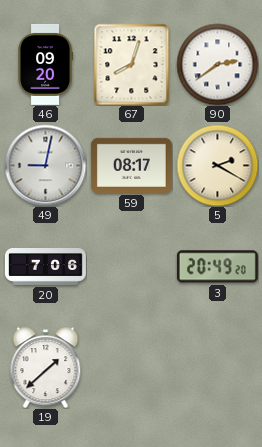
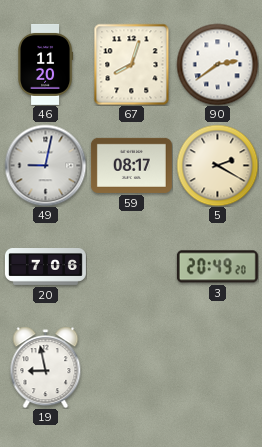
46: 09:20 -> 11:20 (46, 64)
19: 1:38 -> 8:58 (46, 367)
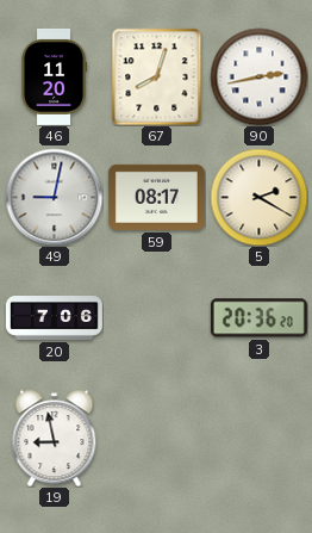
90: 2:39 -> 2:43 (258, 76)
3: 20:49 -> 20:36 (258, 318)
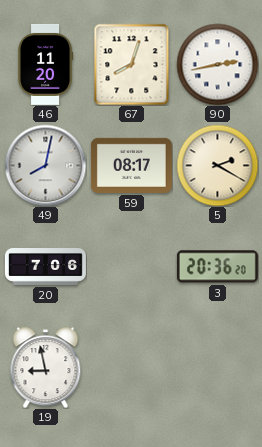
49: 9:02 -> 8:02 (45, 165)
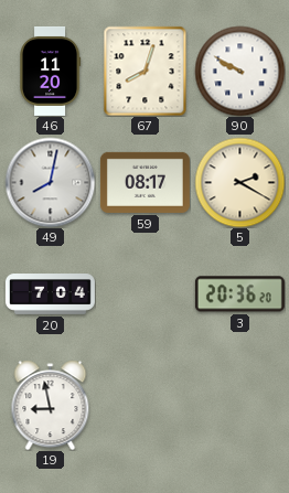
90: 2:43 -> 9:50 (239, 71)
20: 7:06 -> 7:04 (50, 294)
